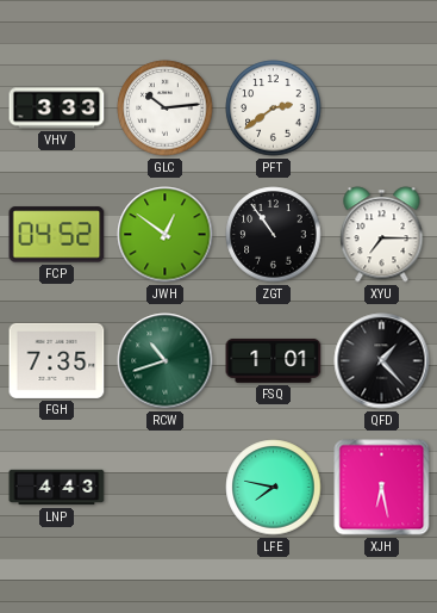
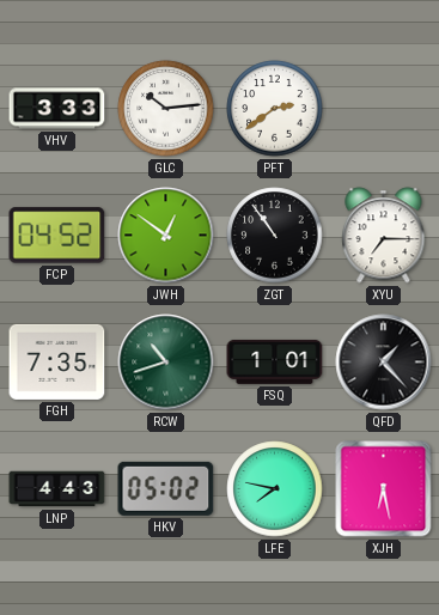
HKV: none -> 05:02 (166, 488)
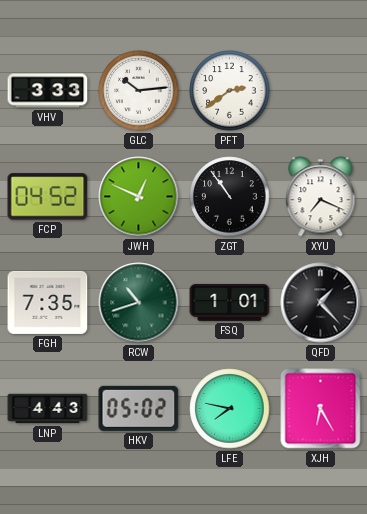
JWH: 12:51 -> 12:49 (139, 197)
XYU: 7:15 -> 7:19 (321, 197)
XJH: 6:28 -> 6:25 (321, 409)
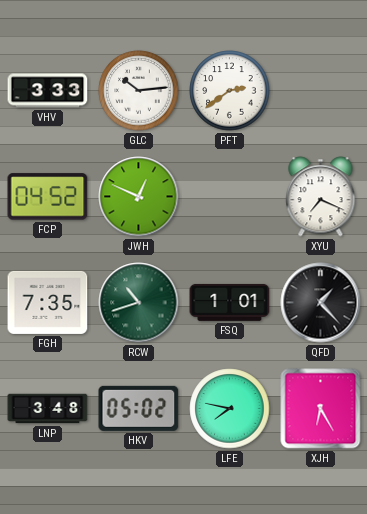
ZGT: 10:54 -> none (230, 197)
LNP: 4:43 -> 3:48 (48, 409)
